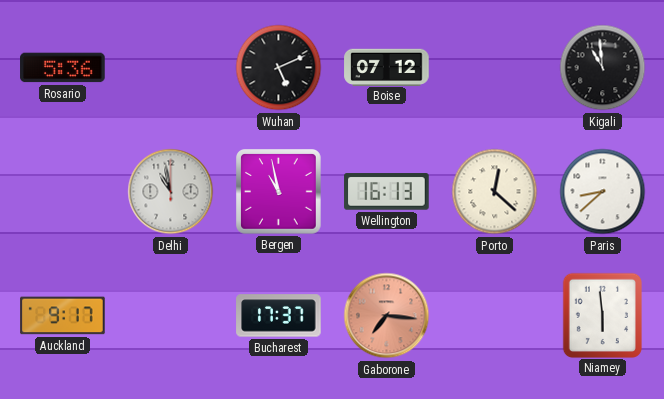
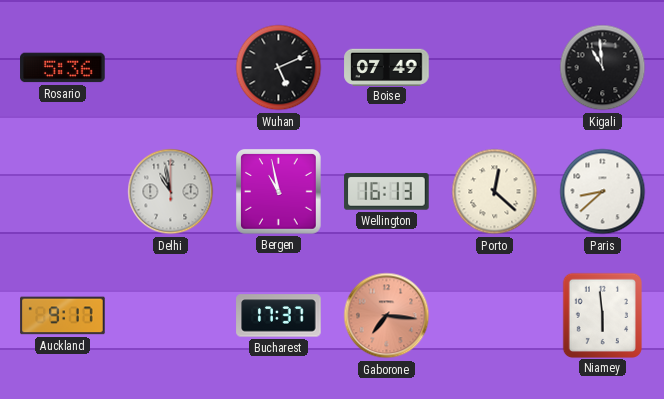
Boise: 07:12 -> 07:49 (387, 67)
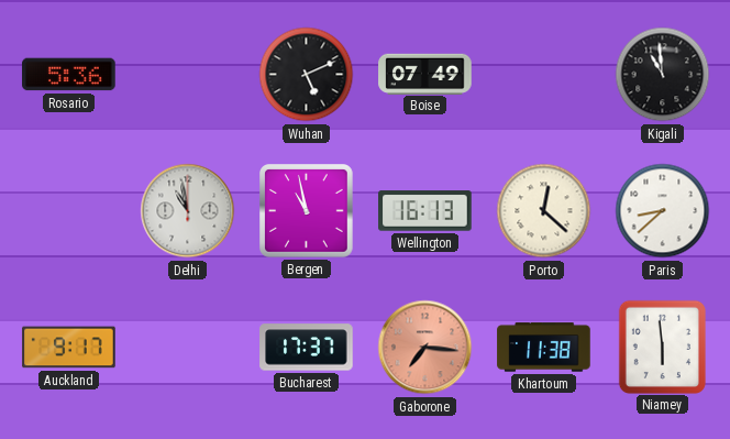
Khartoum: none -> 11:38 (544, 348)
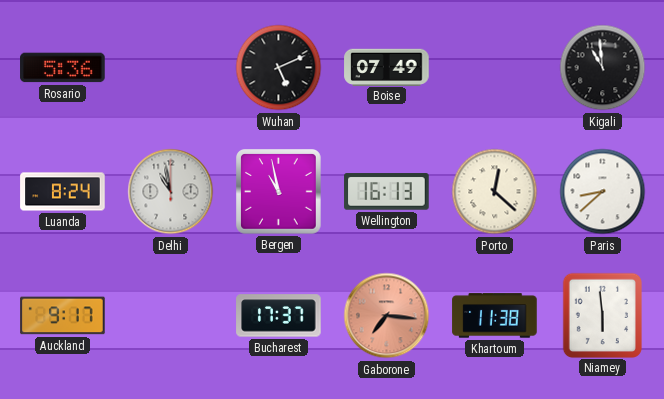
Luanda: none -> 8:24 (63, 192)
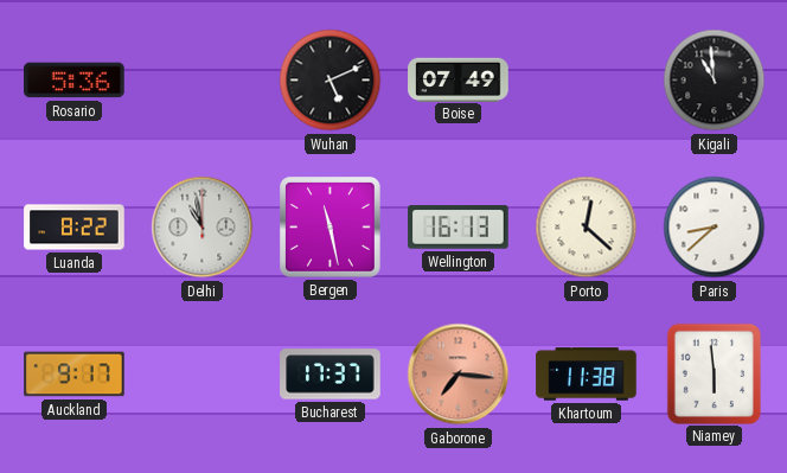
Luanda: 8:24 -> 8:22 (75, 228)
Bergen: 10:58 -> 11:28 (331, 228)
